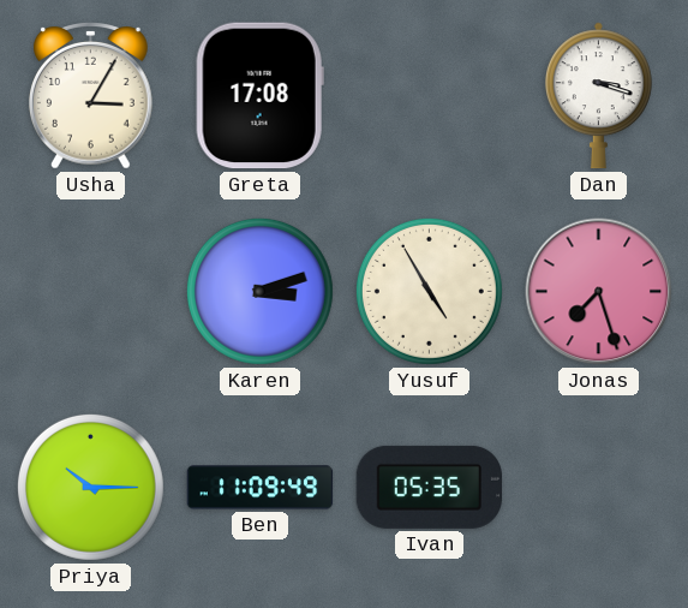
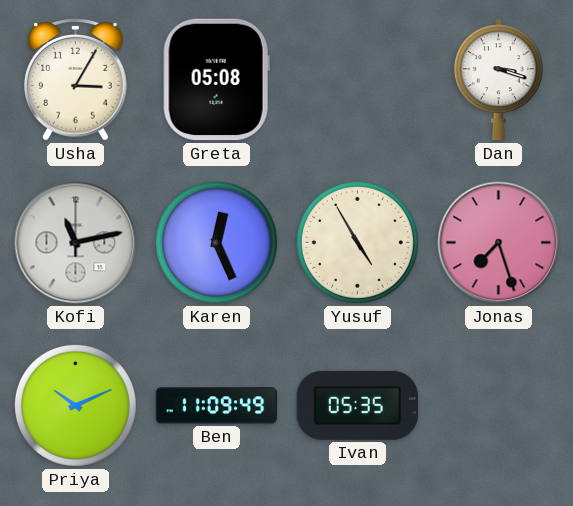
Greta: 17:08 -> 05:08 (216, 80)
Kofi: none -> 11:13 (76, 243)
Karen: 3:12 -> 12:26 (216, 242)
Priya: 10:15 -> 10:11 (75, 405)
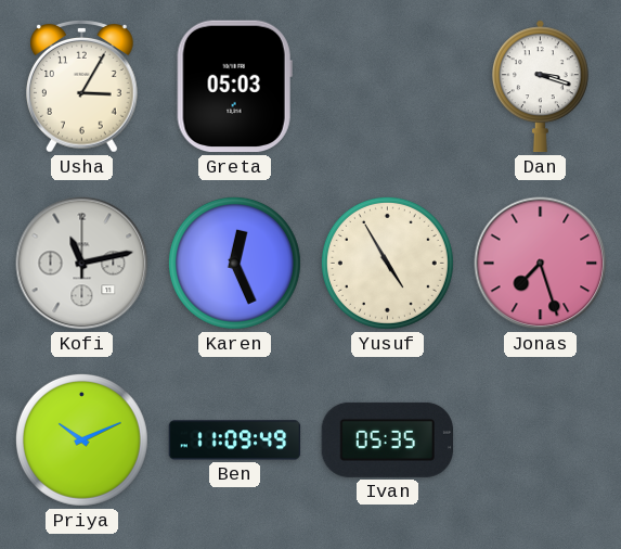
Greta: 05:08 -> 05:03 (234, 87)
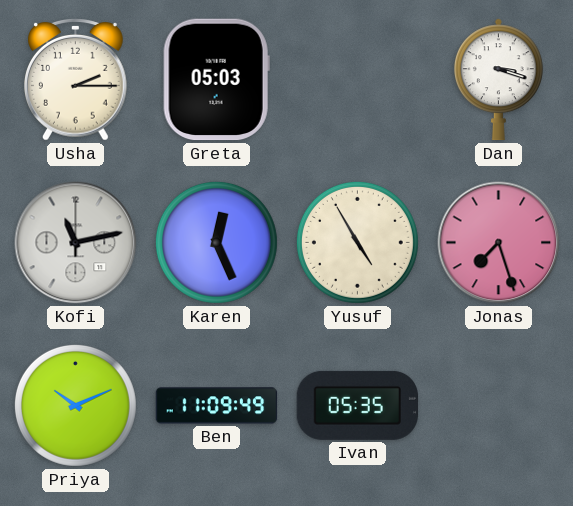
Usha: 3:05 -> 2:15 (76, 80)
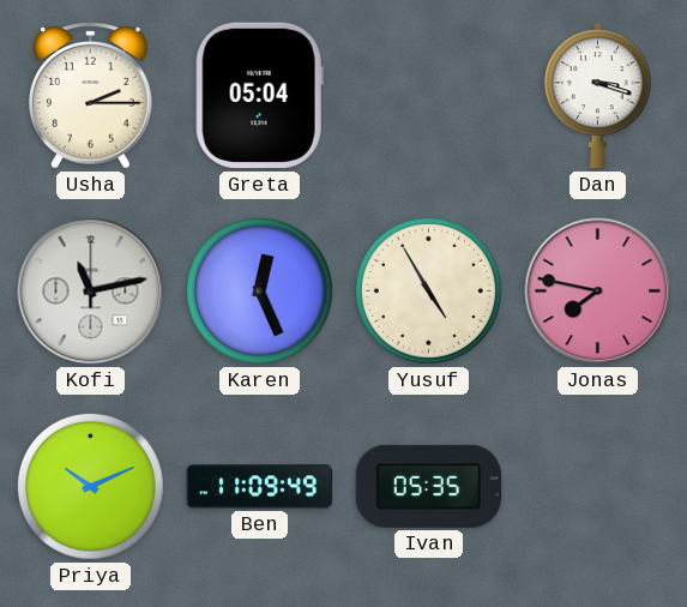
Greta: 05:03 -> 05:04 (259, 96)
Jonas: 7:27 -> 7:47 (598, 292)
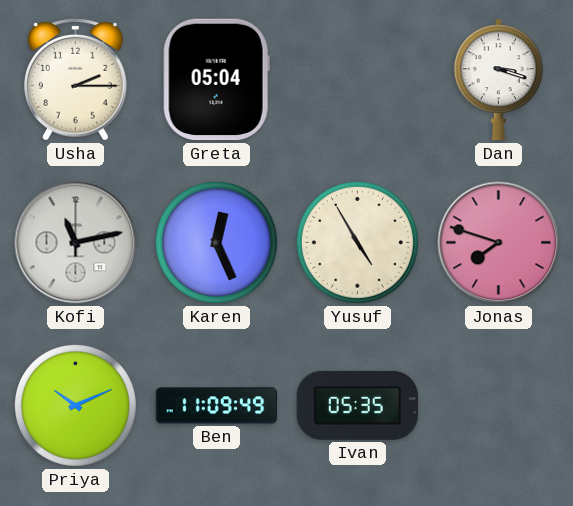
Jonas: 7:47 -> 7:48 (499, 243)
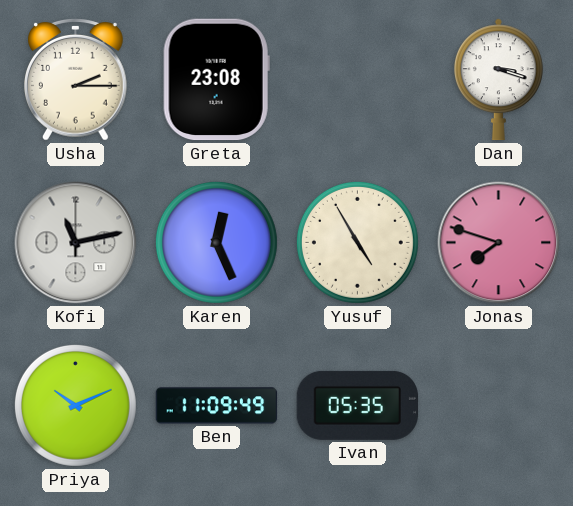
Greta: 05:04 -> 23:08 (216, 80)
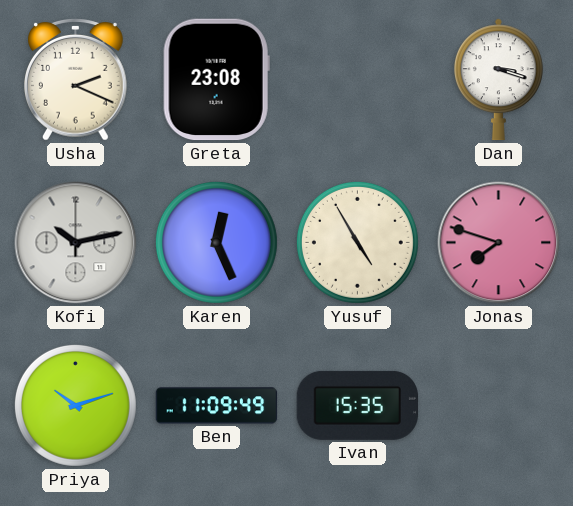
Usha: 2:15 -> 2:19 (76, 80)
Kofi: 11:13 -> 10:13 (76, 243)
Priya: 10:11 -> 10:12 (75, 405)
Ivan: 05:35 -> 15:35 (358, 405)
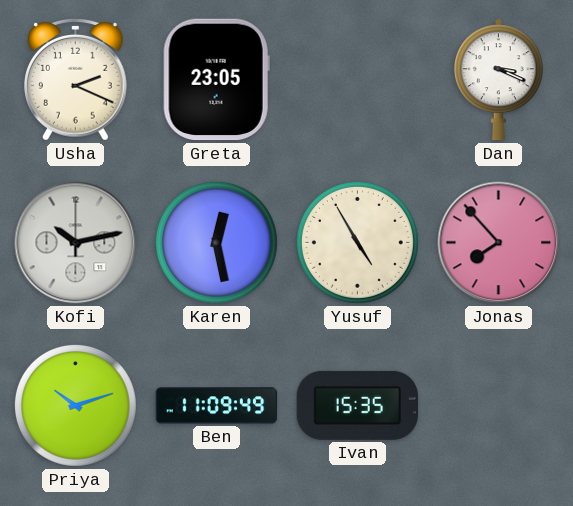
Greta: 23:08 -> 23:05 (216, 80)
Dan: 3:18 -> 3:19 (498, 80)
Karen: 12:26 -> 12:28 (216, 242)
Jonas: 7:48 -> 7:53 (499, 243)
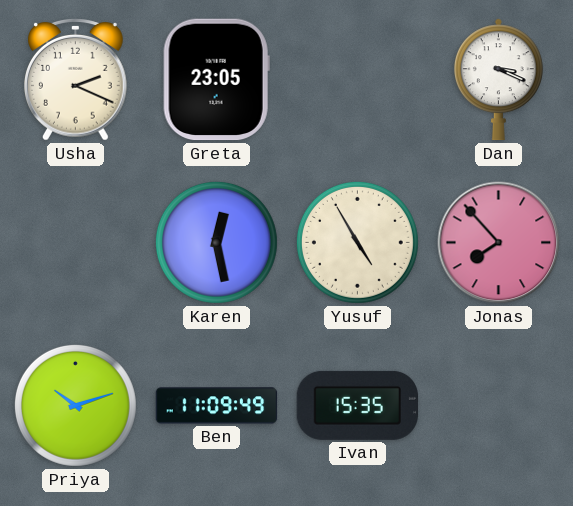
Kofi: 10:13 -> none (76, 243)
